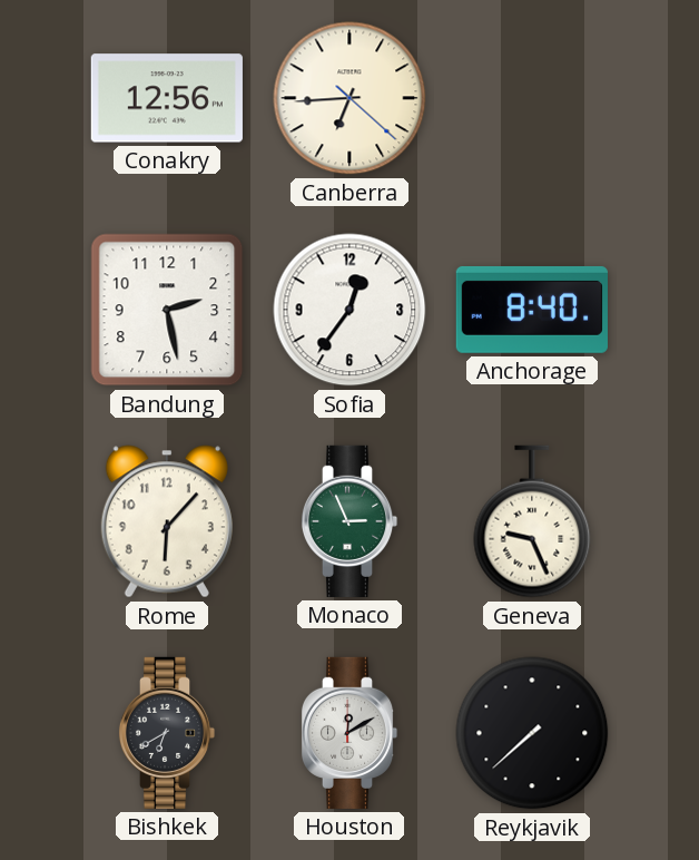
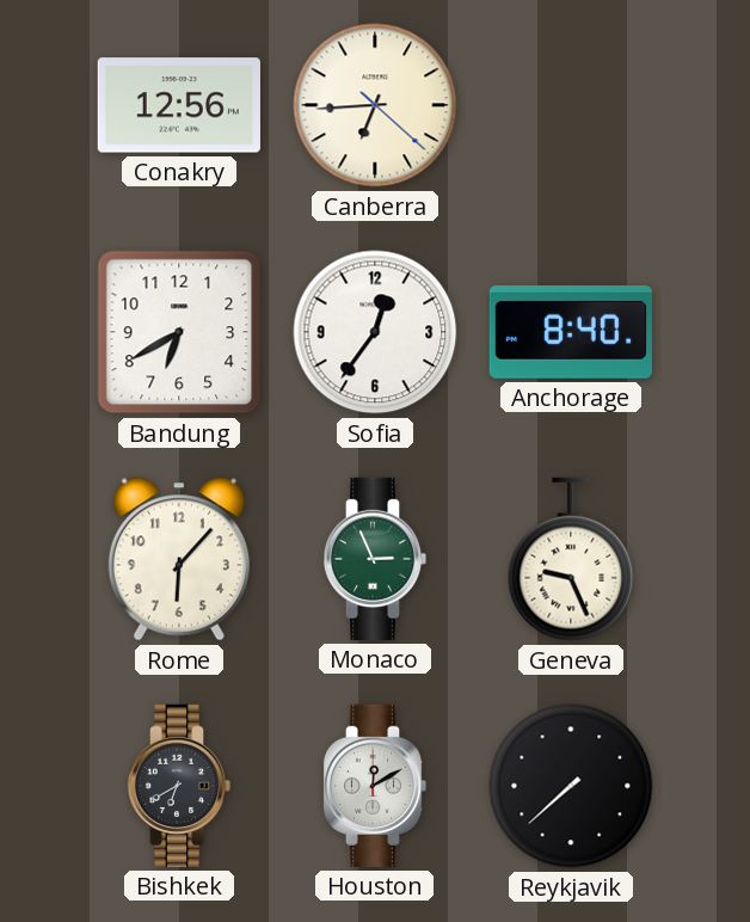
Bandung: 2:28 -> 6:40 (179, 332)
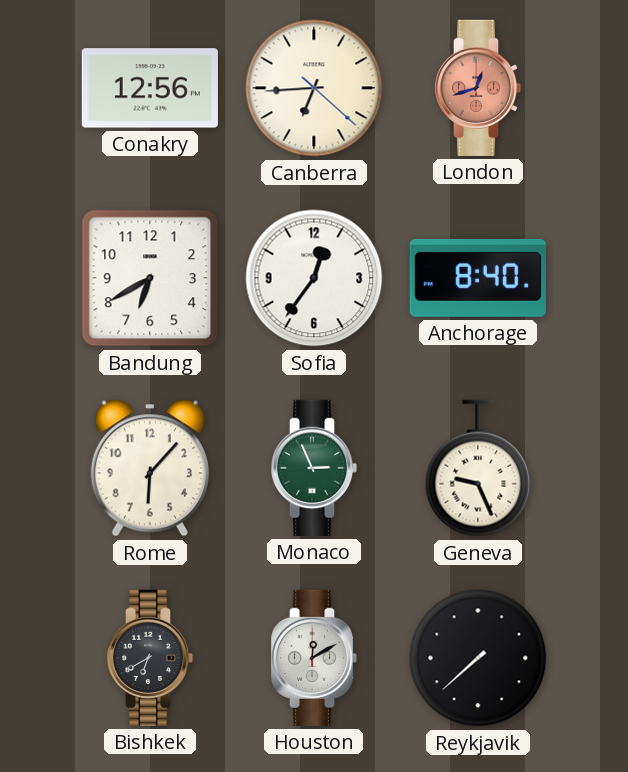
London: none -> 12:42 (478, 88)
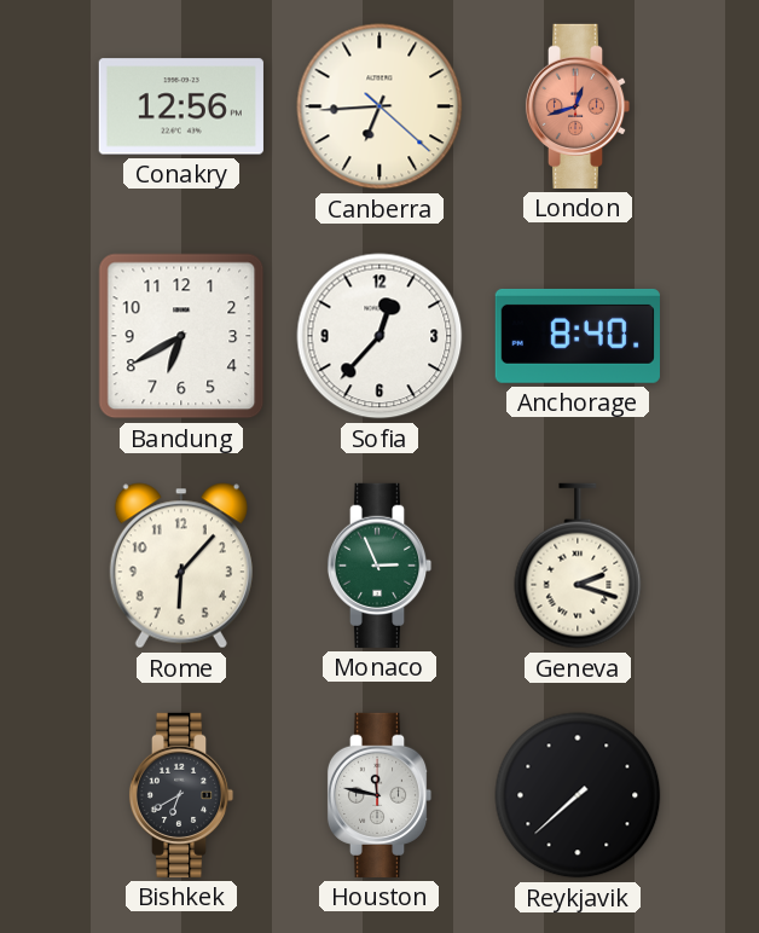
Sofia: 12:36 -> 12:37 (379, 336)
Geneva: 9:26 -> 2:18 (578, 566)
Houston: 12:10 -> 11:47 (379, 795)
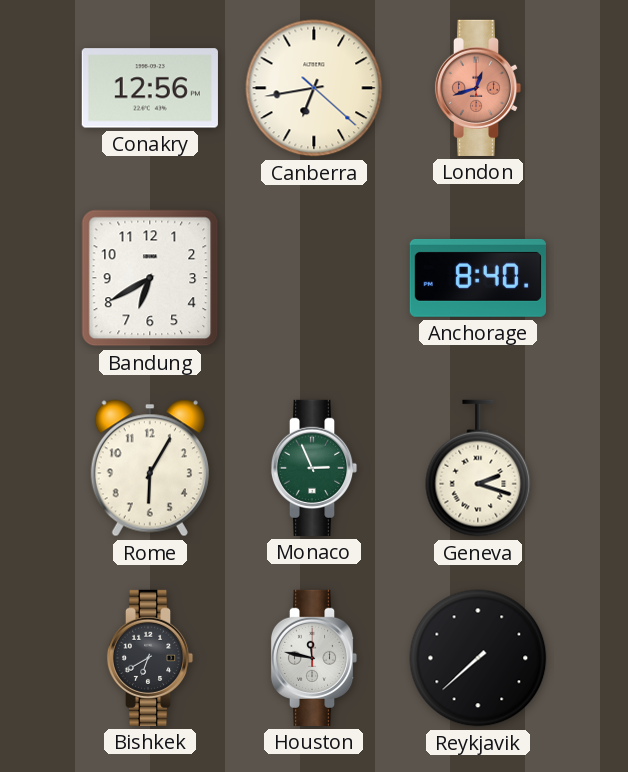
Canberra: 6:44 -> 6:43 (314, 88)
Sofia: 12:37 -> none (379, 336)
Rome: 6:07 -> 6:05 (150, 468)
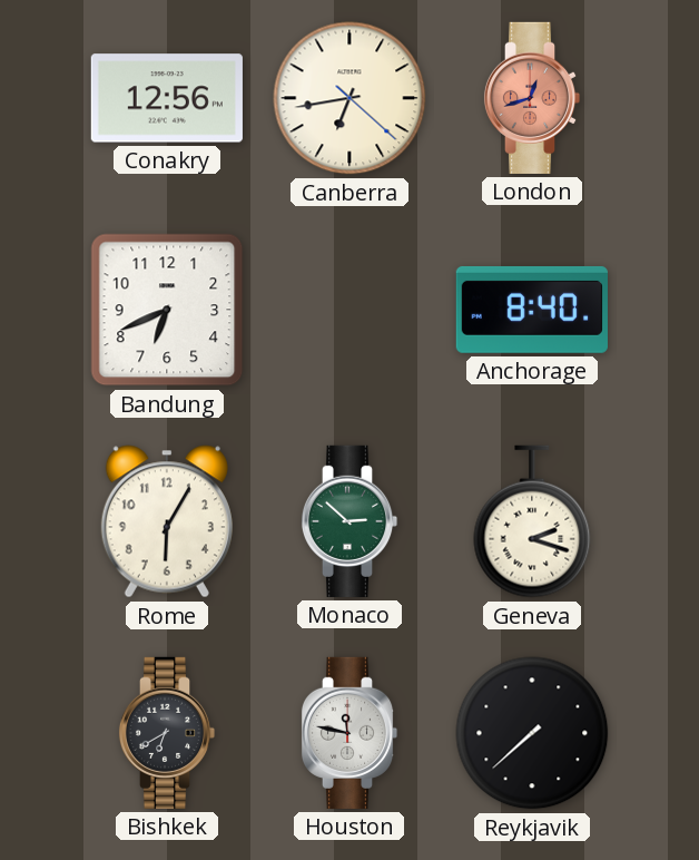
Bandung: 6:40 -> 6:41 (167, 310)
Monaco: 2:56 -> 2:52 (349, 521)
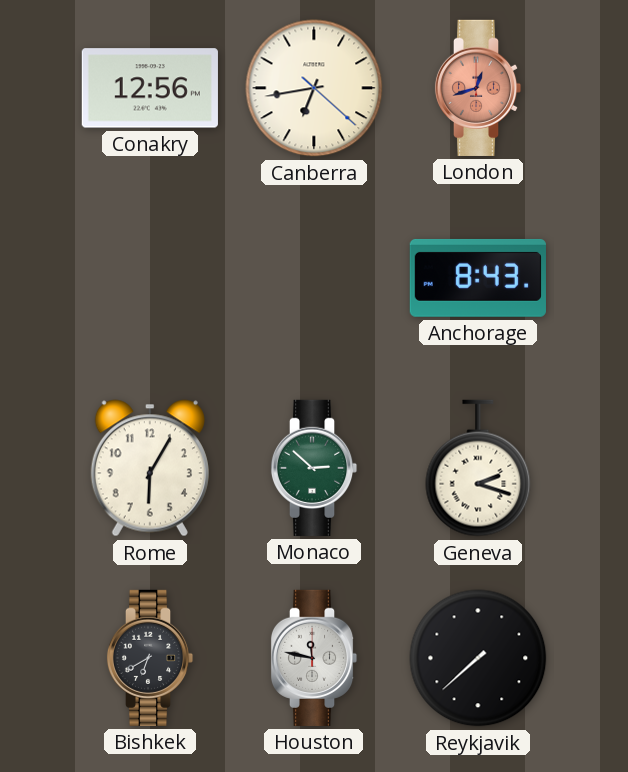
Bandung: 6:41 -> none (167, 310)
Anchorage: 8:40 -> 8:43 (478, 278)
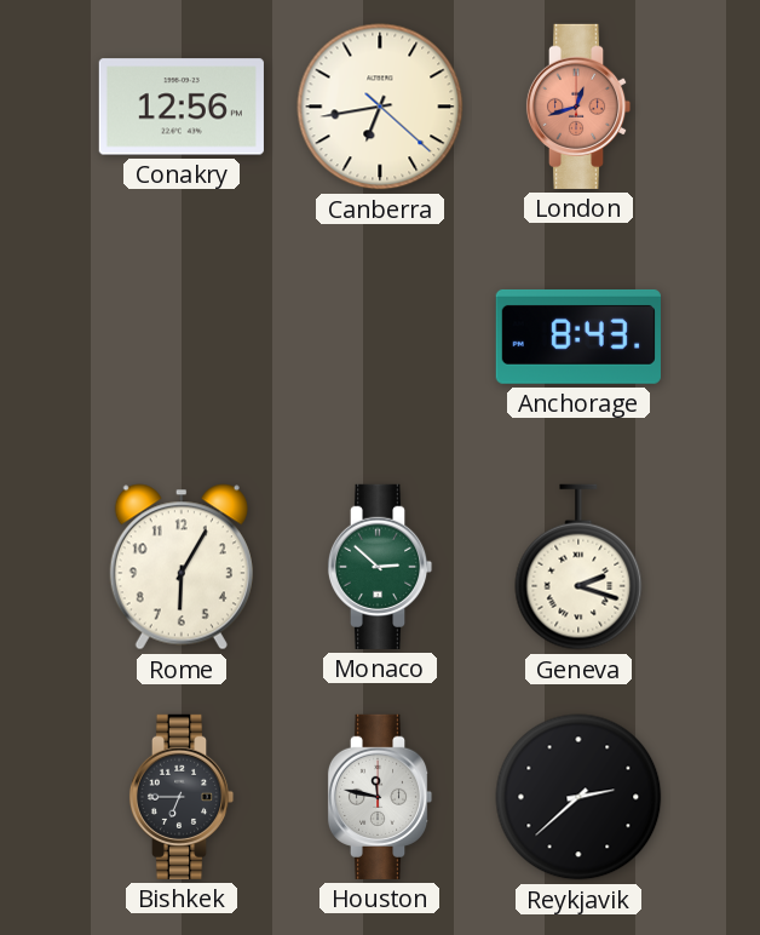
Bishkek: 6:40 -> 6:45 (182, 797)
Reykjavik: 7:38 -> 2:38 (578, 797)
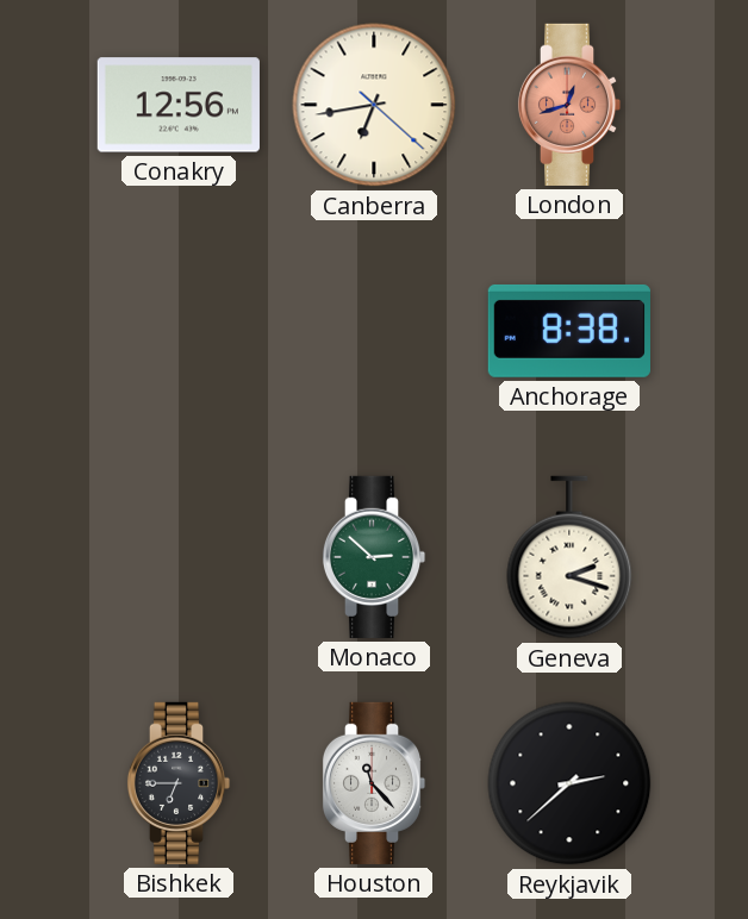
Anchorage: 8:43 -> 8:38 (569, 331)
Rome: 6:05 -> none (182, 567)
Houston: 11:47 -> 11:23 (374, 783)
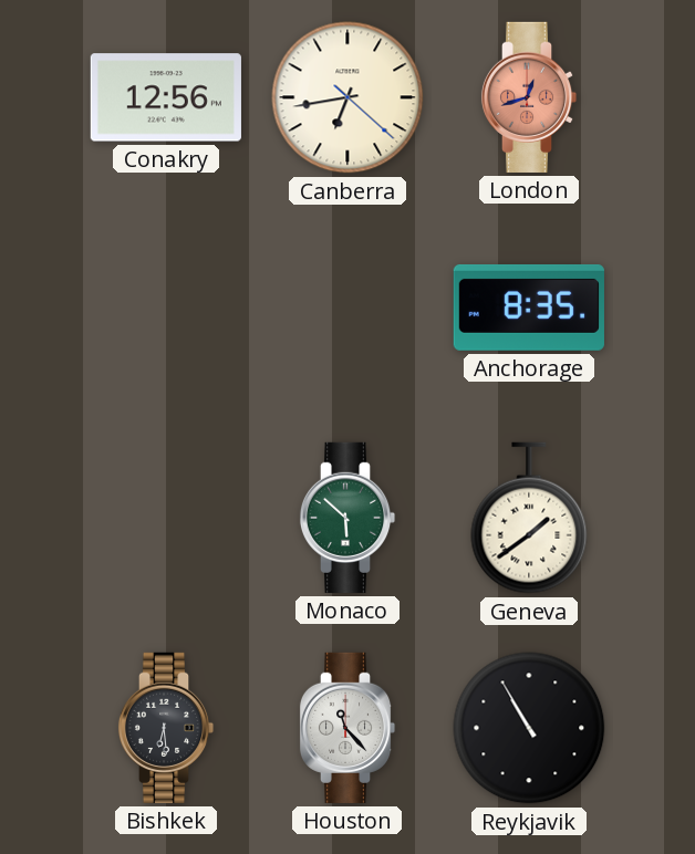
Anchorage: 8:38 -> 8:35 (529, 308)
Monaco: 2:52 -> 5:52 (347, 518)
Geneva: 2:18 -> 1:39 (529, 518)
Bishkek: 6:45 -> 6:29 (166, 728)
Reykjavik: 2:38 -> 10:55 (529, 728)
